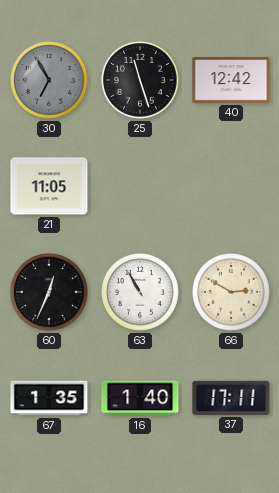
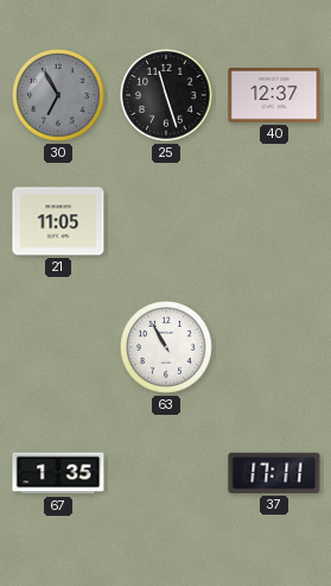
40: 12:42 -> 12:37 (274, 95)
60: 12:34 -> none (50, 293)
66: 2:50 -> none (232, 293)
16: 1:40 -> none (140, 398)
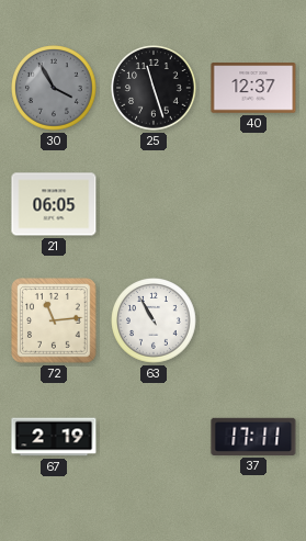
30: 6:55 -> 3:55 (55, 89)
21: 11:05 -> 06:05 (54, 204)
72: none -> 11:14 (54, 320)
67: 1:35 -> 2:19 (54, 437)
